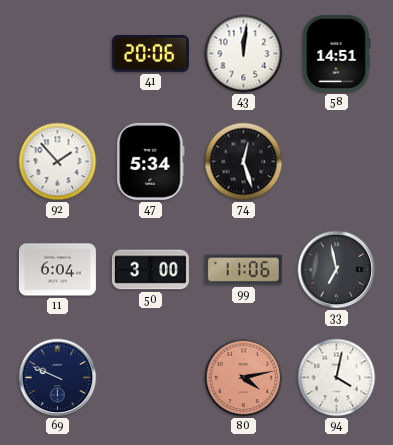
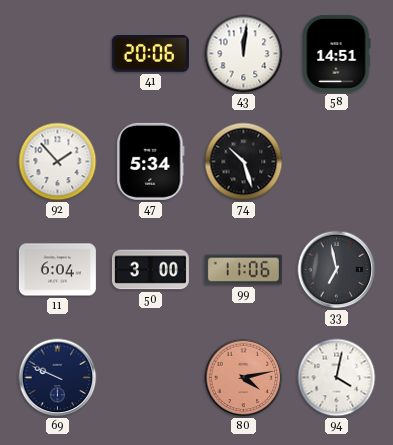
74: 12:27 -> 10:27 (244, 162)
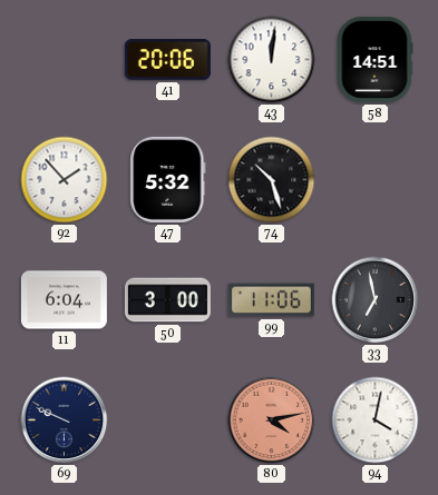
47: 5:34 -> 5:32 (168, 179)
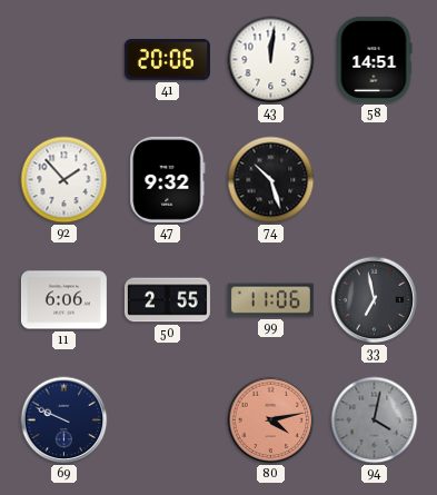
47: 5:32 -> 9:32 (168, 179)
11: 6:04 -> 6:06 (63, 300)
50: 3:00 -> 2:55 (167, 300)
94 dial: white -> grey (375, 420)
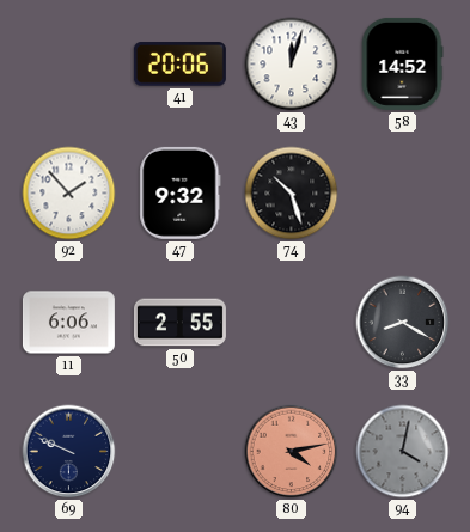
43: 12:01 -> 12:03 (292, 65)
58: 14:51 -> 14:52 (402, 63)
99: 11:06 -> none (270, 300)
33: 6:58 -> 8:20 (403, 323)
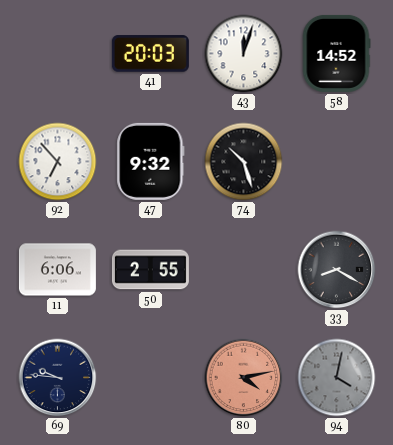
41: 20:06 -> 20:03 (150, 54)
92: 1:53 -> 6:53 (58, 162)
69: 9:49 -> 9:46 (58, 378)
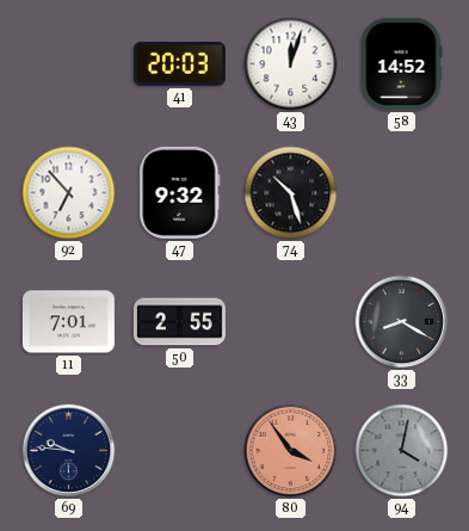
11: 6:06 -> 7:01 (68, 322)
80: 4:13 -> 3:54 (291, 451)
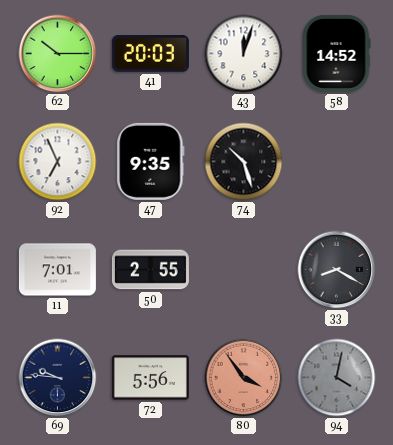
62: none -> 10:15 (58, 54)
92: 6:53 -> 6:56 (58, 162)
47: 9:32 -> 9:35 (151, 161)
72: none -> 5:56 (150, 378)
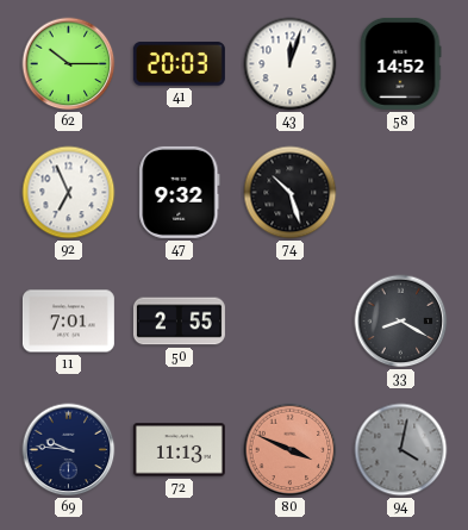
47: 9:35 -> 9:32 (180, 192)
72: 5:56 -> 11:13 (179, 450)
80: 3:54 -> 3:49 (291, 450)
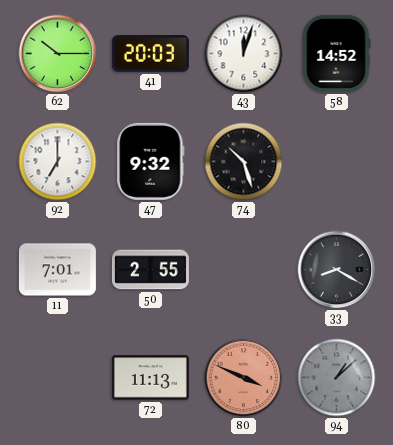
92: 6:56 -> 7:00 (58, 162)
69: 9:46 -> none (69, 450)
94: 4:02 -> 1:08 (337, 378)
